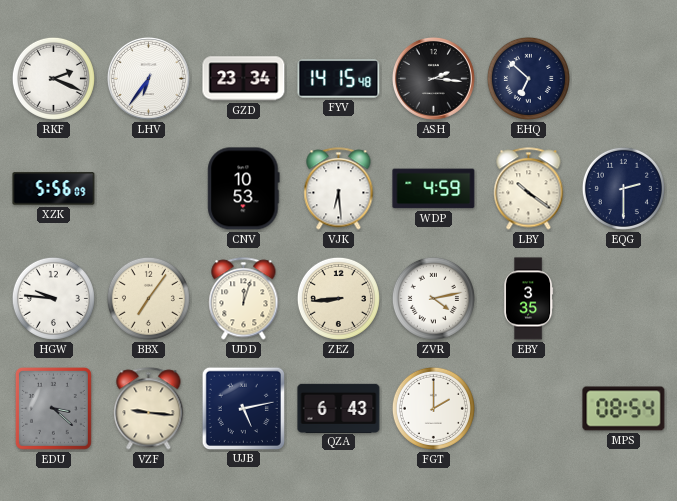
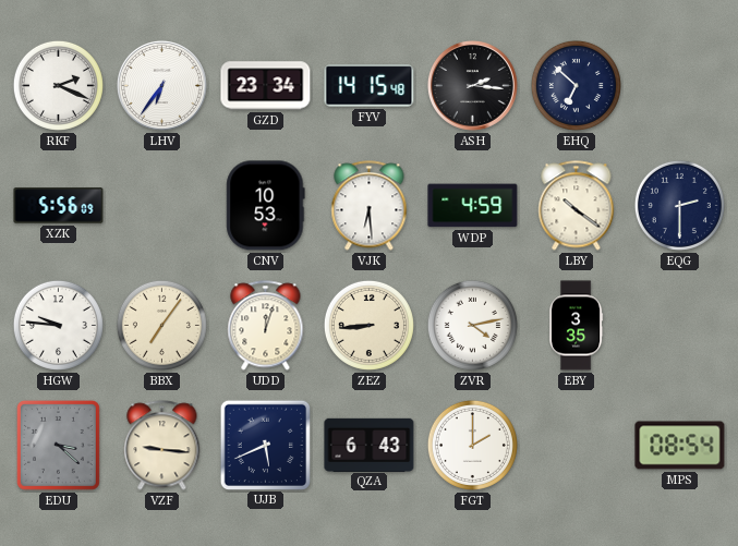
UJB: 5:13 -> 5:41 (265, 445)
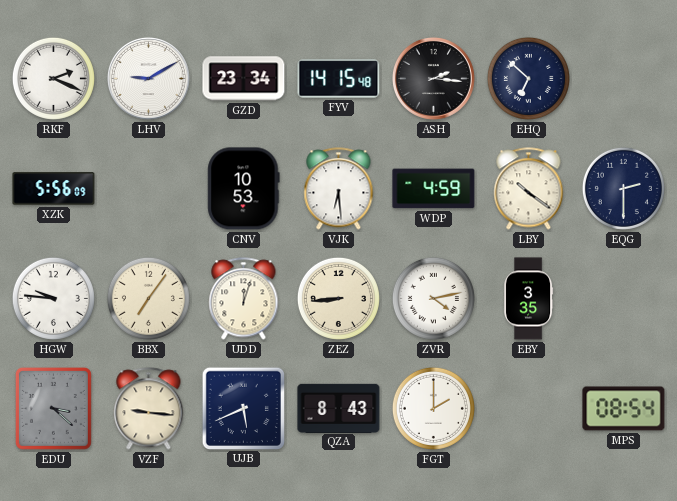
LHV: 6:36 -> 9:10 (148, 78)
QZA: 6:43 -> 8:43 (339, 408)
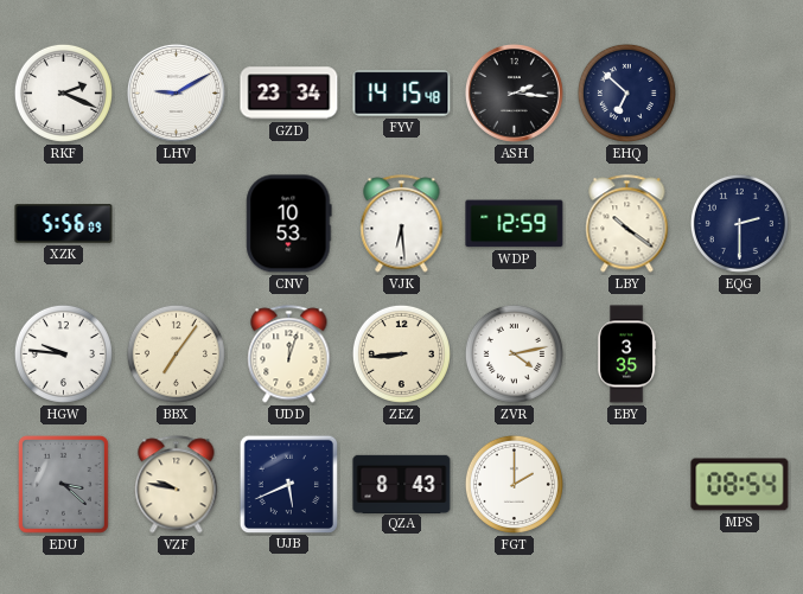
WDP: 4:59 -> 12:59 (515, 224)
VZF: 9:16 -> 9:47 (177, 485)
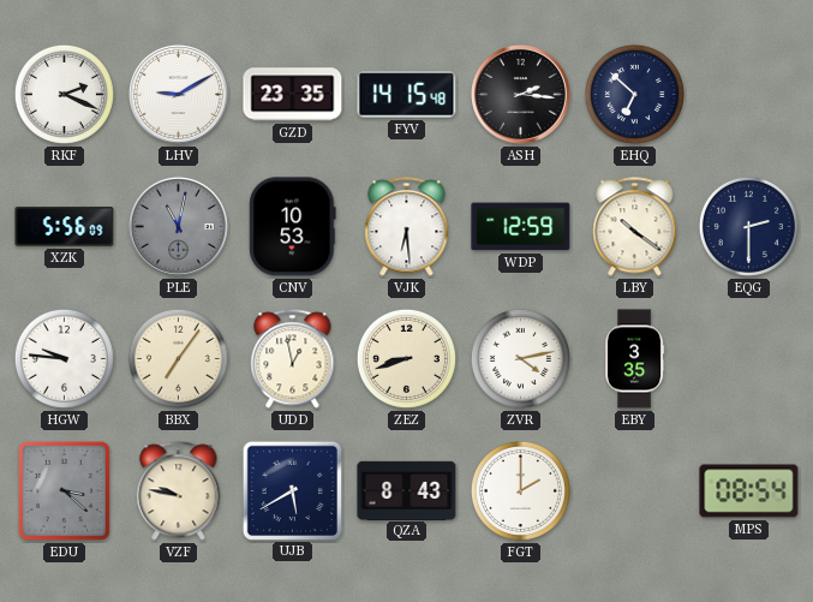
GZD: 23:34 -> 23:35 (293, 95)
PLE: none -> 11:02 (178, 226)
UDD: 12:03 -> 12:58 (293, 359)
ZEZ: 8:44 -> 8:42 (406, 358)
UJB: 5:41 -> 5:40 (292, 490)
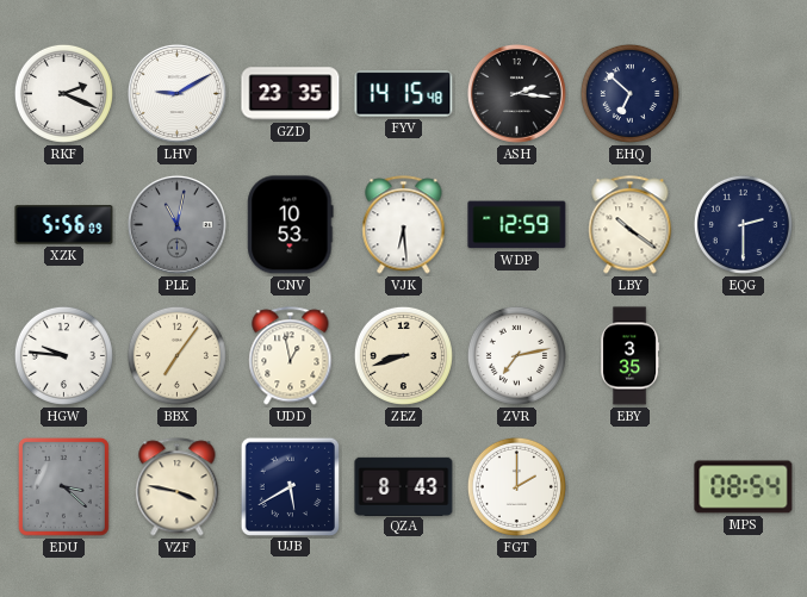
ZVR: 4:13 -> 7:13 (516, 355)
VZF: 9:47 -> 3:47 (178, 487)
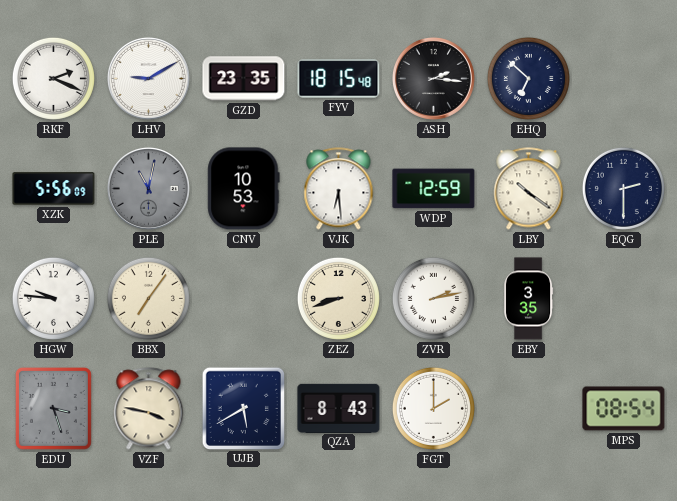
FYV: 14:15 -> 18:15 (339, 79)
UDD: 12:58 -> none (291, 356)
ZVR: 7:13 -> 2:13 (433, 298)
EDU: 3:22 -> 3:27 (53, 408)
